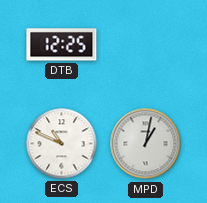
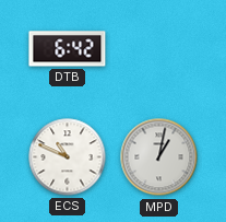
DTB: 12:25 -> 6:42 (68, 49)
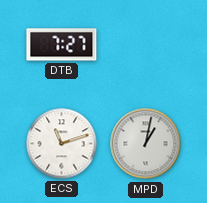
DTB: 6:42 -> 7:27 (62, 45)
ECS: 10:49 -> 11:12 (62, 144)
